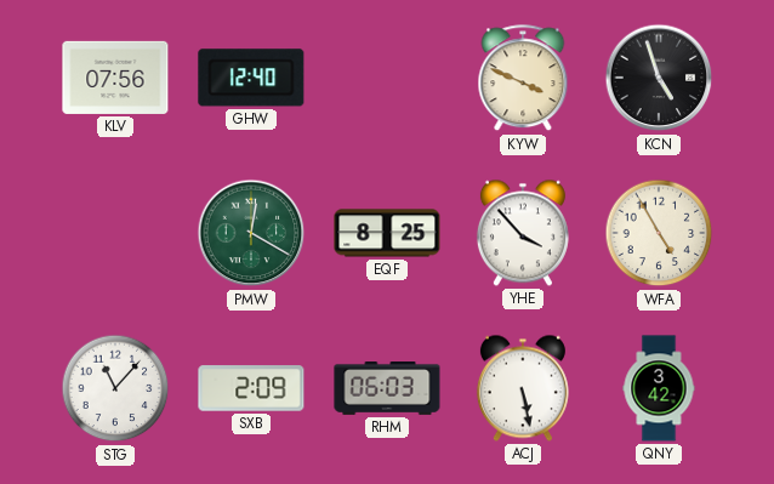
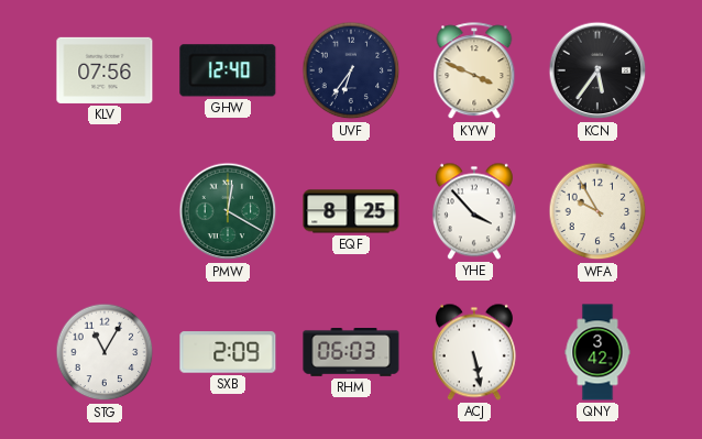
UVF: none -> 6:36 (351, 70)
KCN: 4:57 -> 5:36 (597, 70)
WFA: 4:55 -> 9:55 (597, 211)
STG: 11:07 -> 11:05 (105, 352)
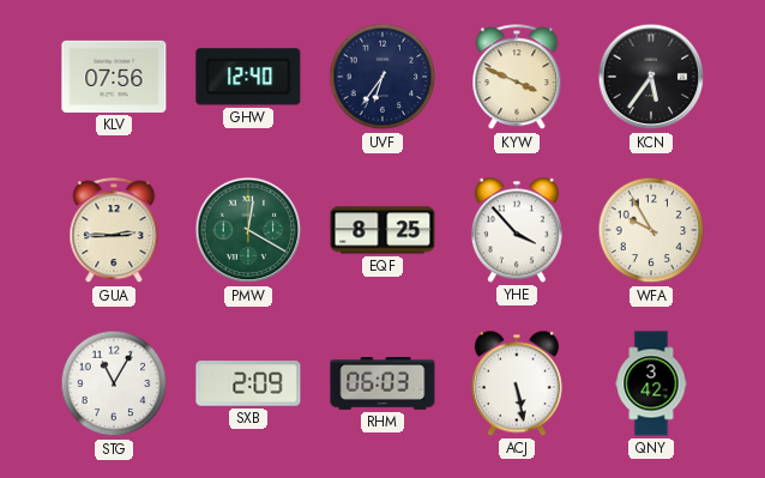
GUA: none -> 2:45 (114, 231)
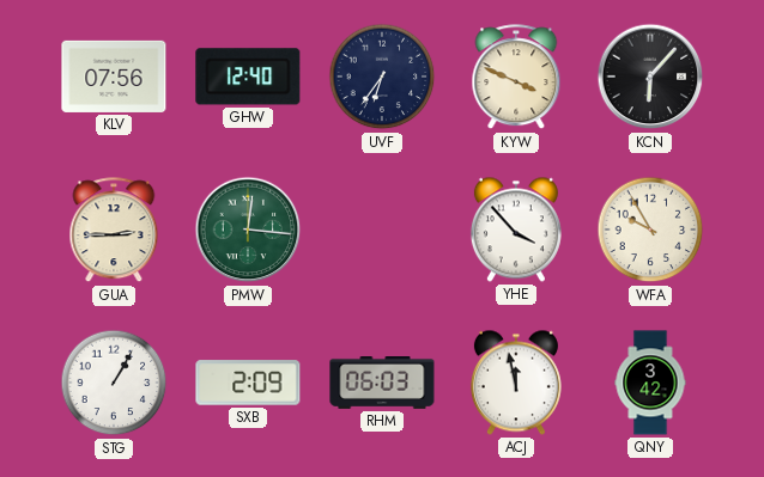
KCN: 5:36 -> 6:07 (650, 77)
PMW: 12:20 -> 12:16 (248, 230)
EQF: 8:25 -> none (382, 230)
STG: 11:05 -> 1:05 (114, 383)
ACJ: 5:28 -> 11:58 (516, 383)
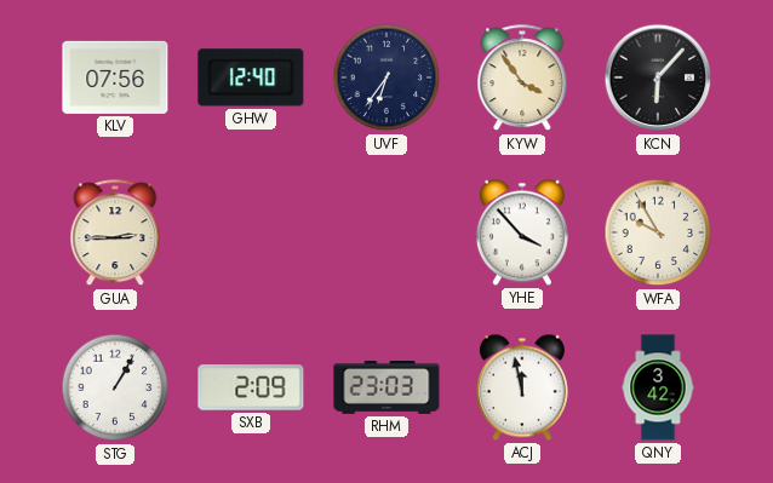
KYW: 3:49 -> 3:54 (522, 79)
PMW: 12:16 -> none (248, 230)
RHM: 06:03 -> 23:03 (386, 389)
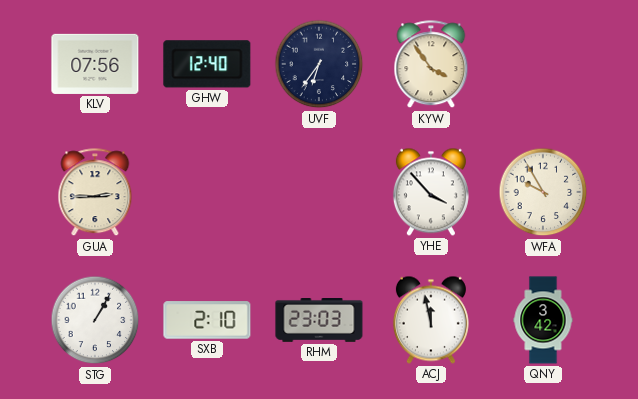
KCN: 6:07 -> none (658, 77)
SXB: 2:09 -> 2:10 (207, 320)
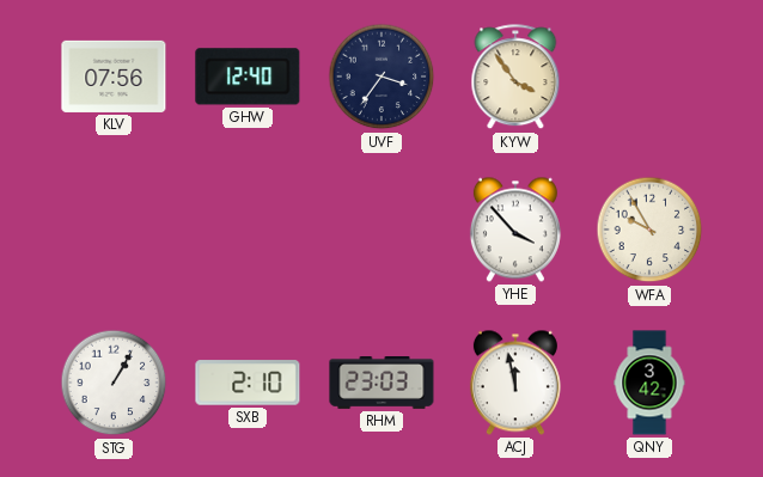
UVF: 6:36 -> 3:36 (381, 77)
GUA: 2:45 -> none (95, 193)
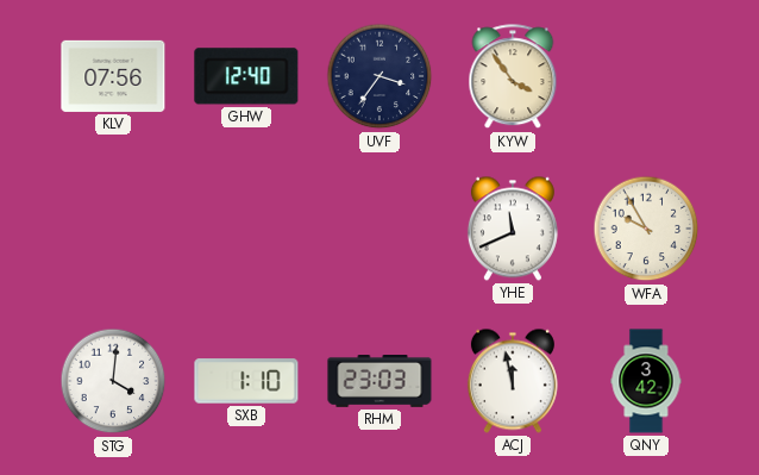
YHE: 3:53 -> 11:41 (513, 229)
STG: 1:05 -> 4:01 (113, 381)
SXB: 2:10 -> 1:10 (246, 381)
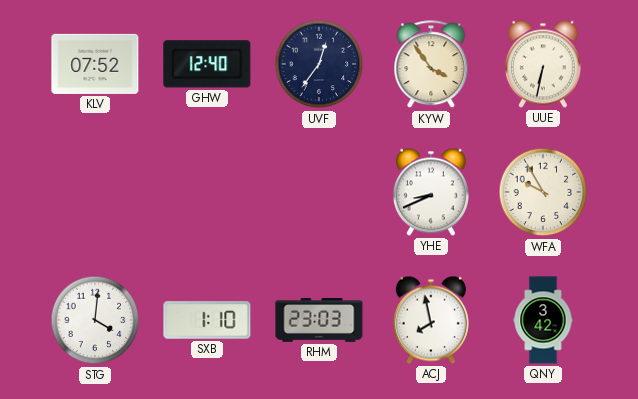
KLV: 07:56 -> 07:52 (95, 64)
UVF: 3:36 -> 12:36 (319, 64)
UUE: none -> 6:32 (543, 64)
YHE: 11:41 -> 8:41 (431, 192)
ACJ: 11:58 -> 7:58 (431, 320)
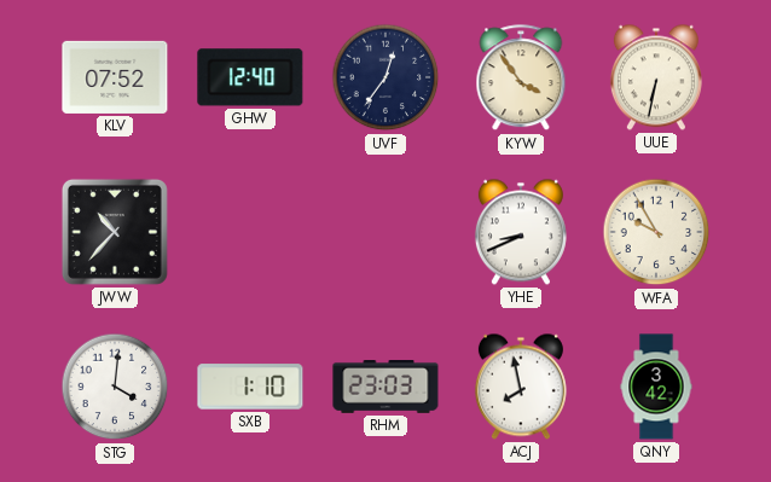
JWW: none -> 10:37 (115, 232)
